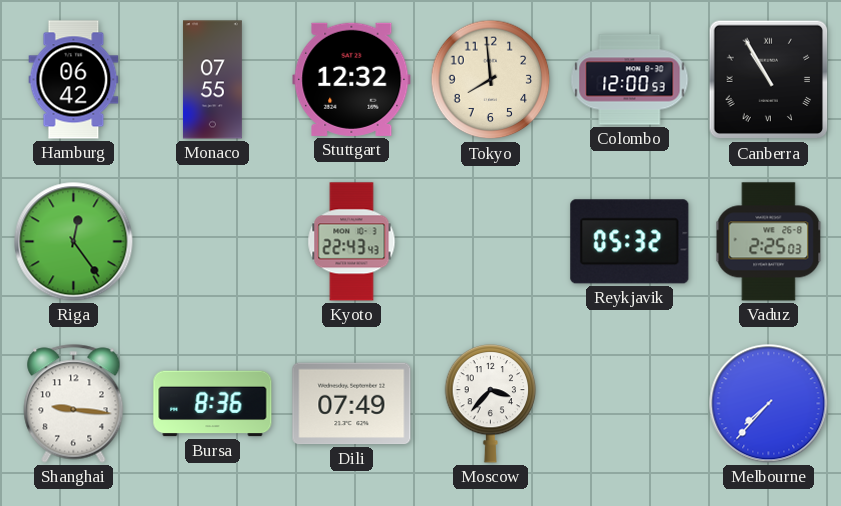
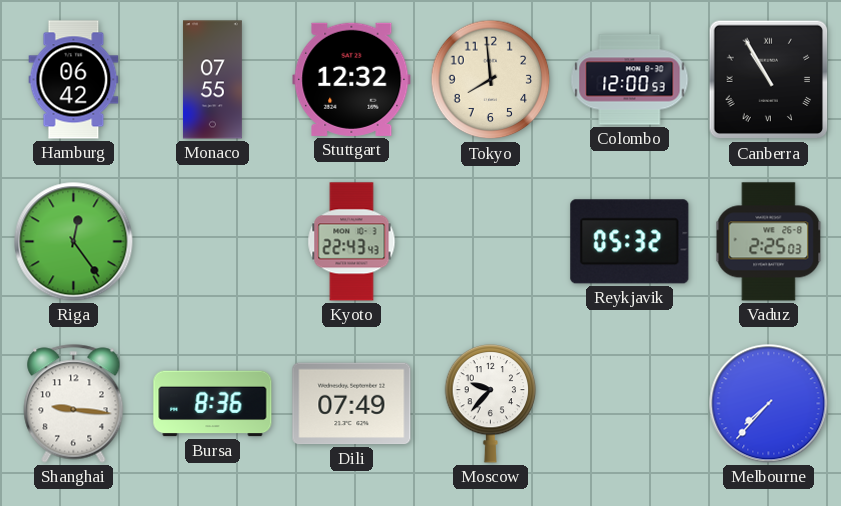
Moscow: 3:37 -> 9:37 (491, 403)
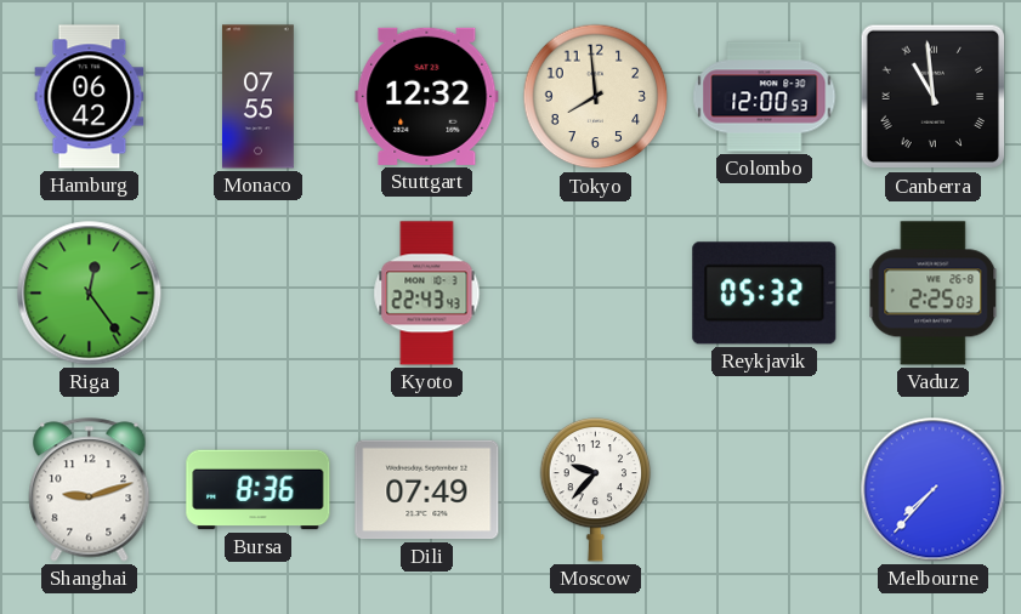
Canberra: 10:55 -> 10:59 (934, 97)
Shanghai: 9:16 -> 9:12 (90, 490)
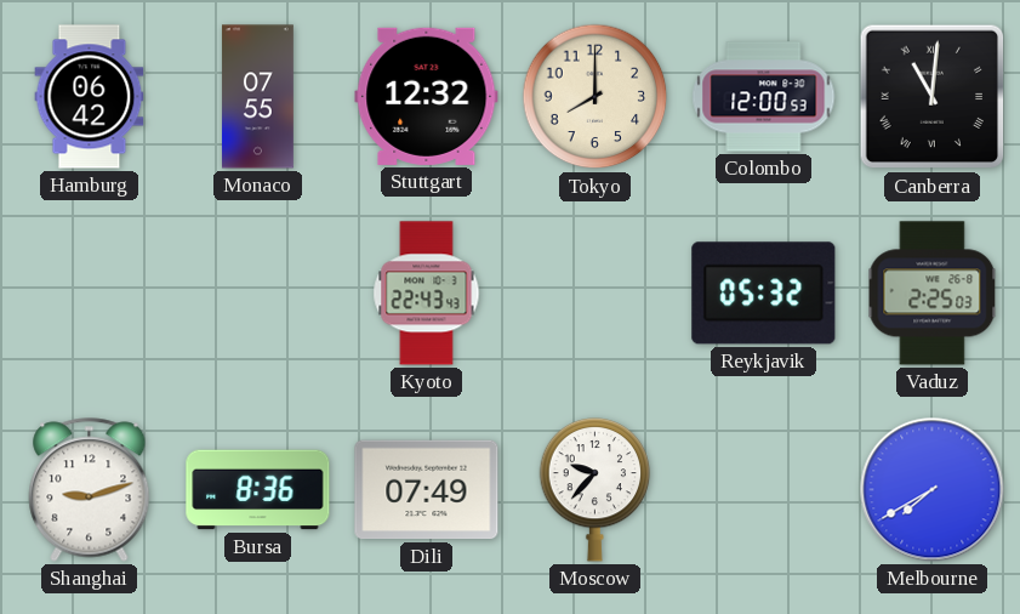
Tokyo: 7:59 -> 8:00 (596, 97)
Canberra: 10:59 -> 11:01 (933, 97)
Riga: 12:24 -> none (90, 294)
Melbourne: 7:37 -> 7:40 (933, 490)
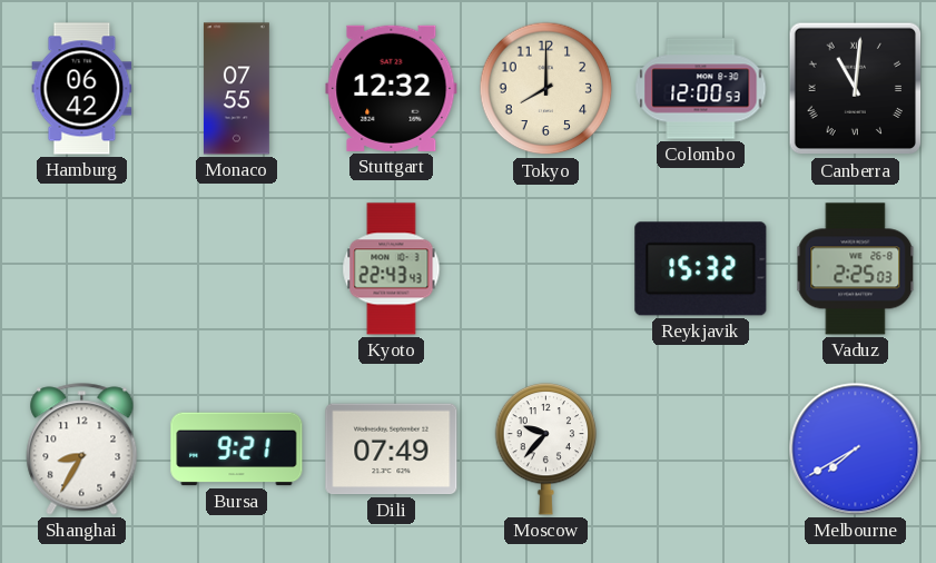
Reykjavik: 05:32 -> 15:32 (701, 269)
Shanghai: 9:12 -> 8:35 (82, 450)
Bursa: 8:36 -> 9:21 (237, 450)
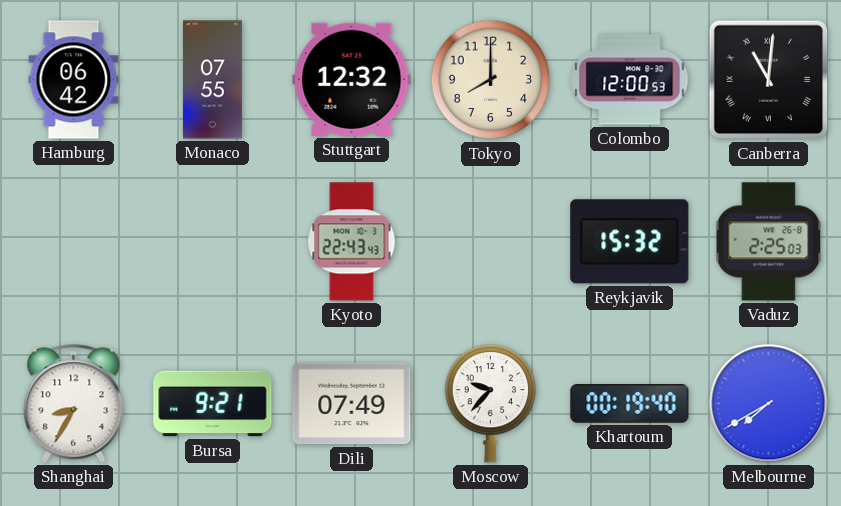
Khartoum: none -> 00:19 (630, 404)
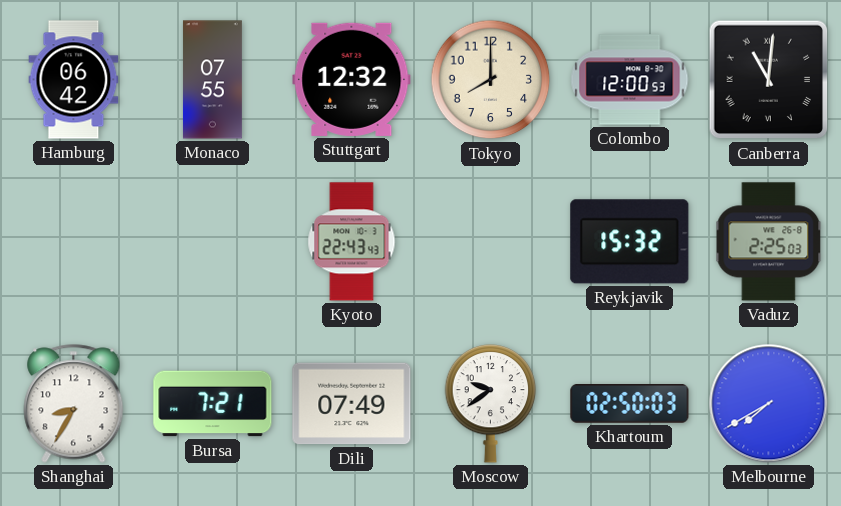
Bursa: 9:21 -> 7:21 (213, 404)
Moscow: 9:37 -> 9:39 (491, 403)
Khartoum: 00:19 -> 02:50 (630, 404)
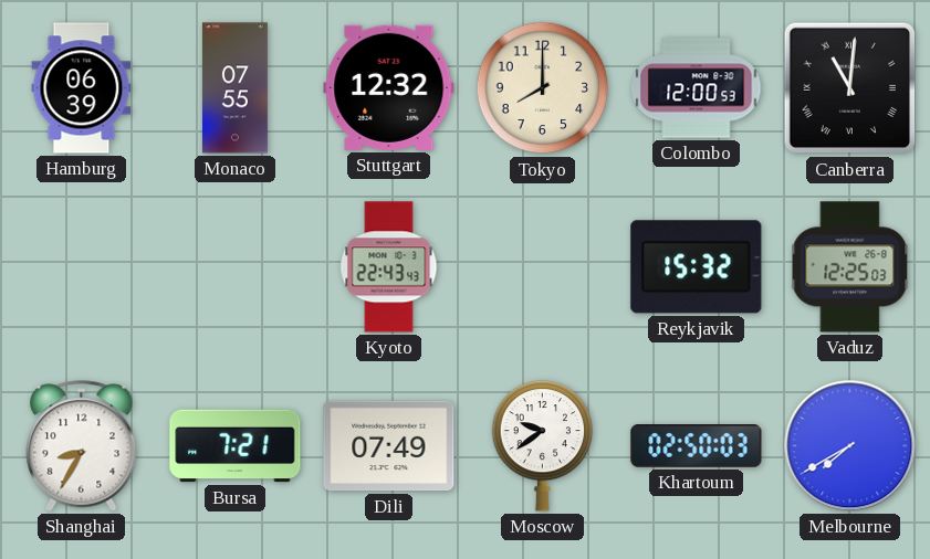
Hamburg: 06:42 -> 06:39 (82, 88)
Vaduz: 2:25 -> 12:25 (850, 267)
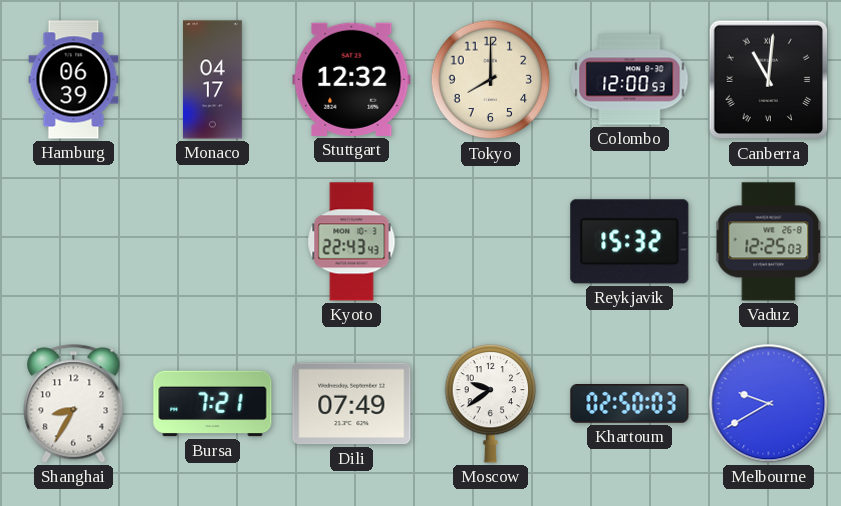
Monaco: 07:55 -> 04:17 (212, 80)
Melbourne: 7:40 -> 9:40 (769, 404)
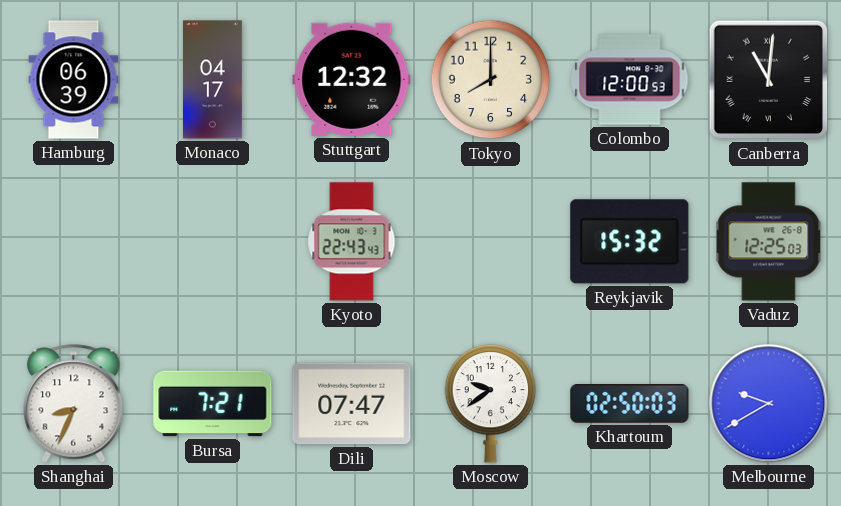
Shanghai: 8:35 -> 8:34 (74, 404)
Dili: 07:49 -> 07:47 (352, 404)
